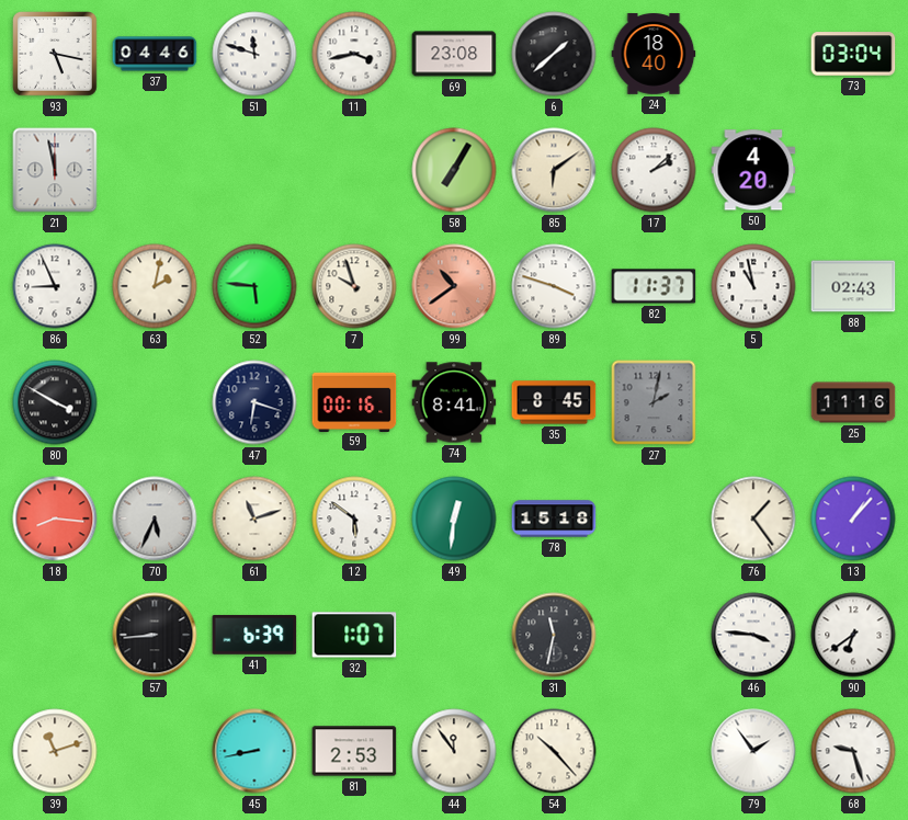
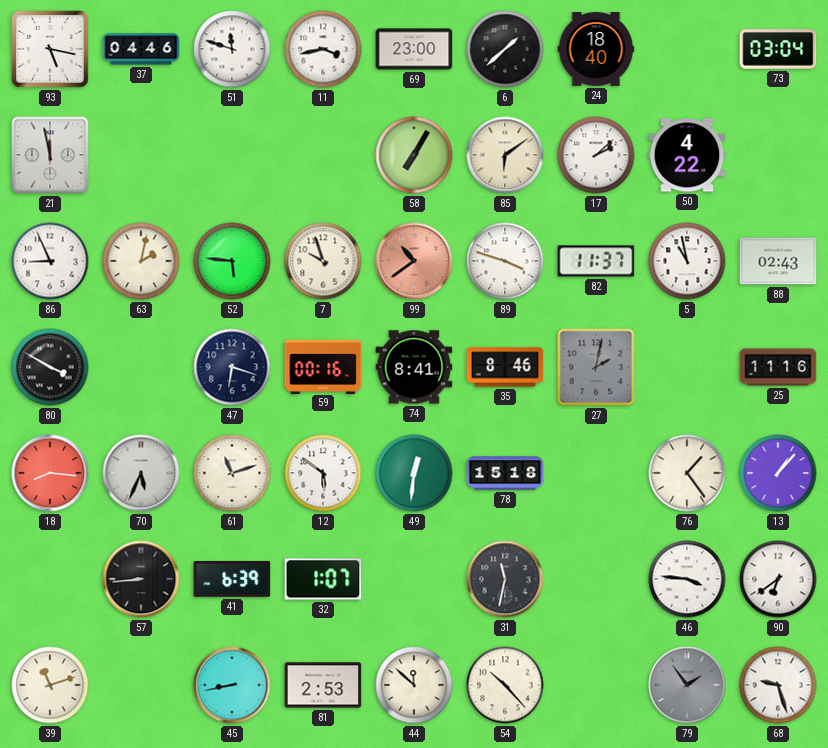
69: 23:08 -> 23:00 (414, 49)
50: 4:20 -> 4:22 (687, 155)
35: 8:45 -> 8:46 (505, 367)
44: 11:54 -> 11:52 (414, 685)
79 dial: white -> grey (687, 685)
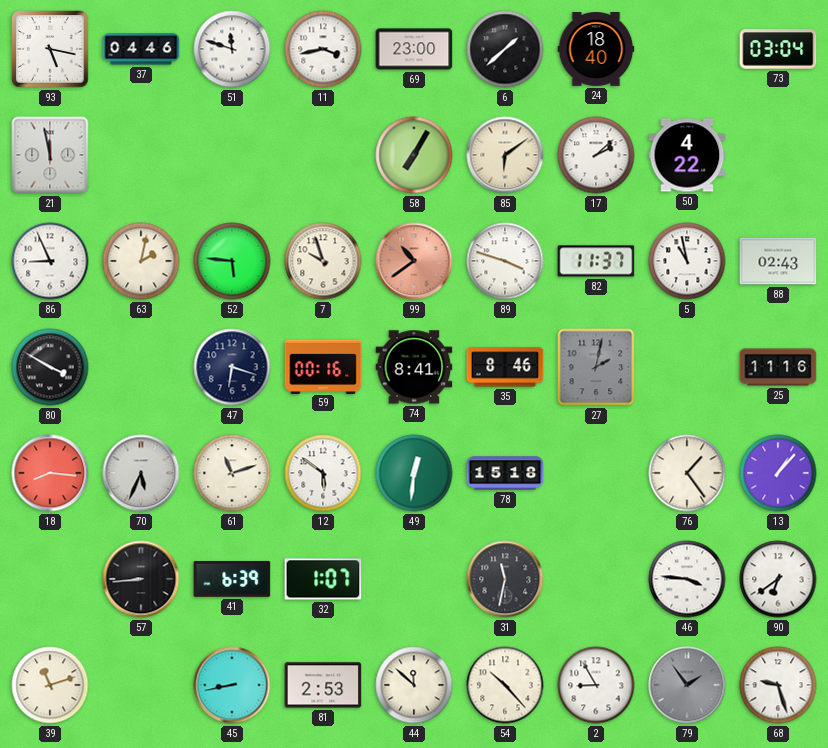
2: none -> 8:55 (596, 685)
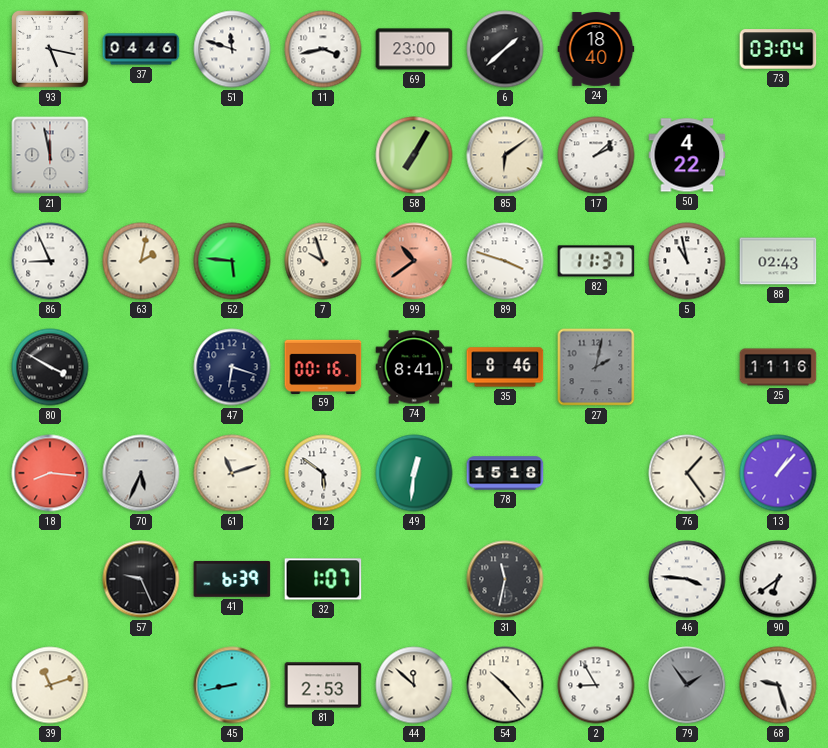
57: 8:44 -> 9:26 (141, 579)
